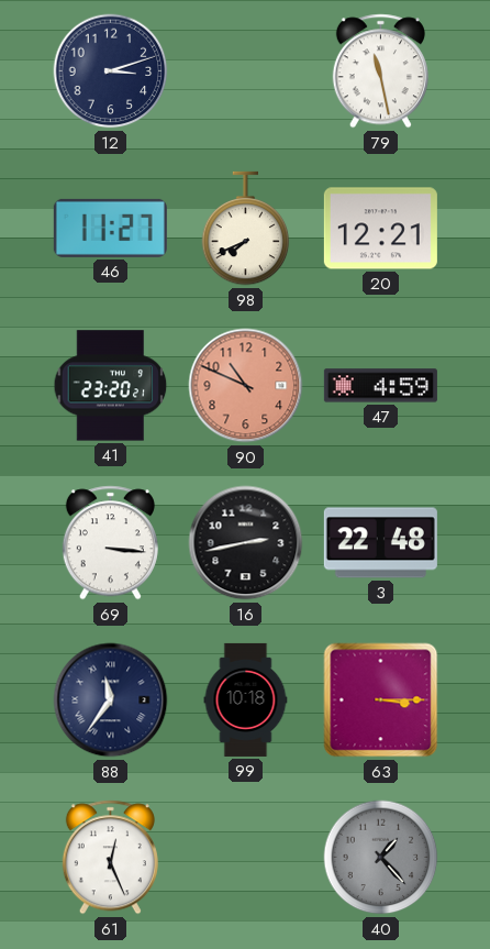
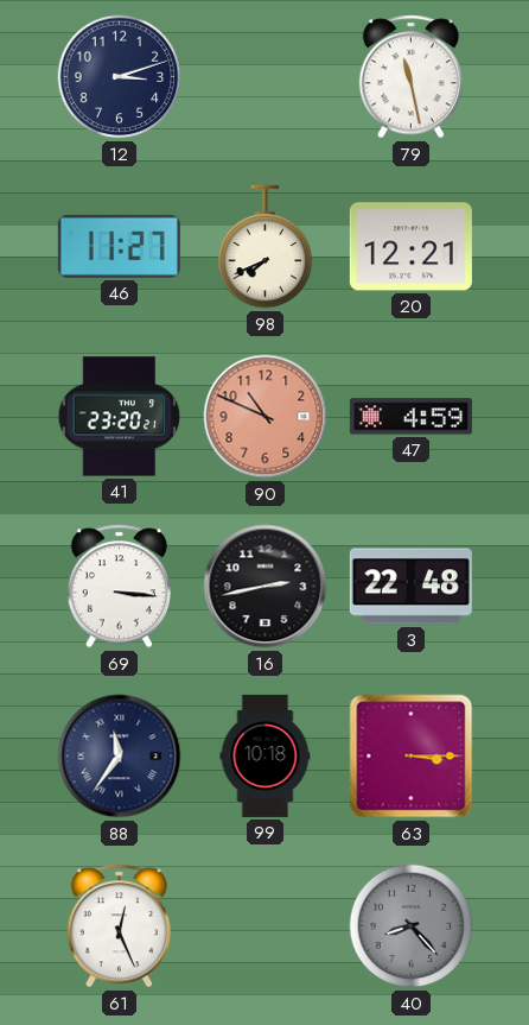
40: 1:23 -> 8:23 (412, 926)
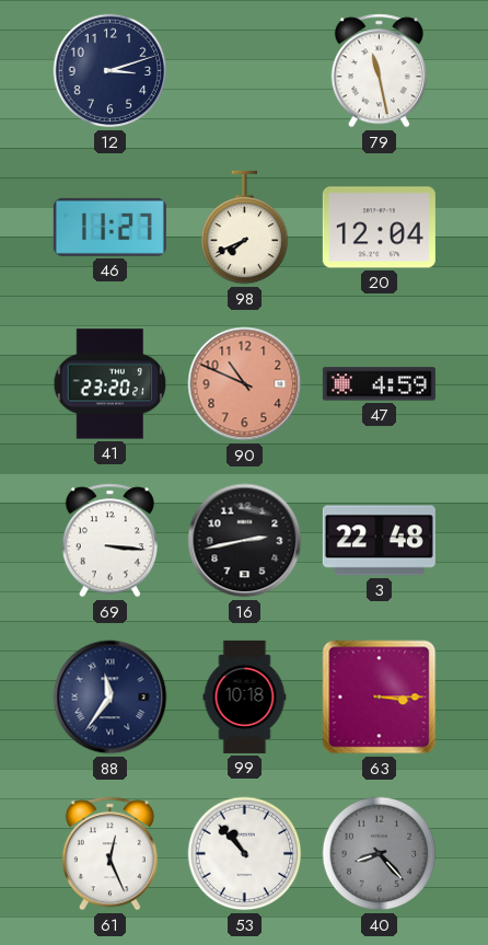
20: 12:21 -> 12:04 (379, 228)
53: none -> 10:53 (245, 854)
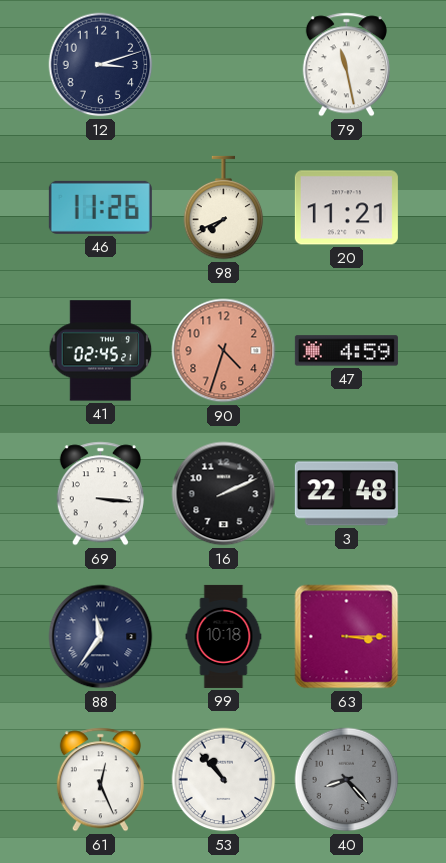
46: 11:27 -> 11:26 (100, 207)
20: 12:04 -> 11:21 (346, 208)
41: 23:20 -> 02:45 (101, 351)
90: 10:49 -> 4:33 (224, 351)
16: 2:43 -> 2:11 (224, 494)
